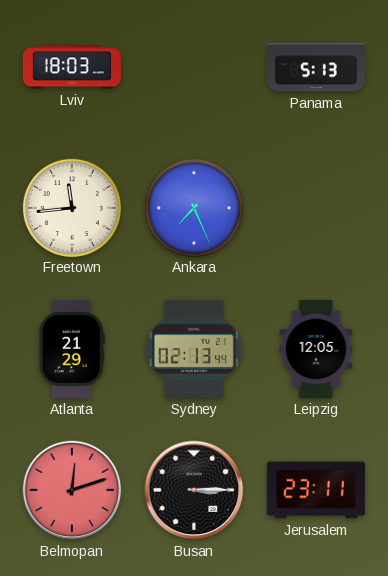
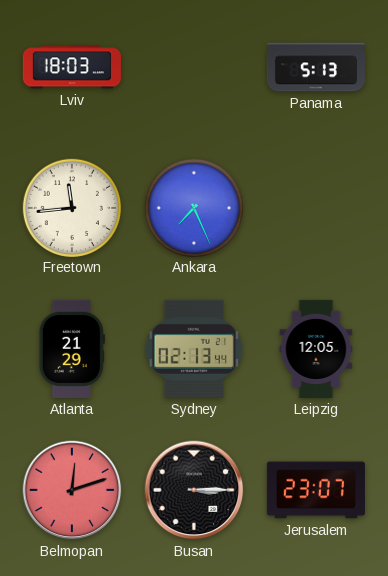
Jerusalem: 23:11 -> 23:07 (316, 490)
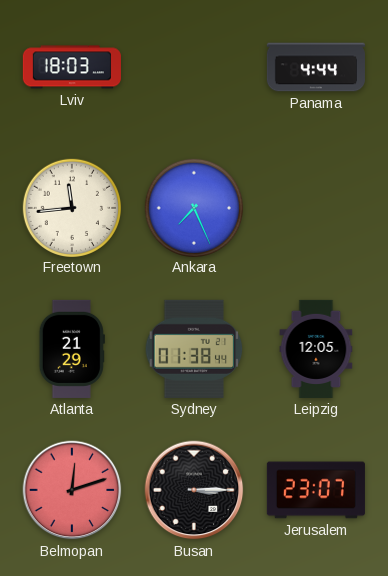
Panama: 5:13 -> 4:44 (316, 67)
Sydney: 02:13 -> 01:38 (194, 349)
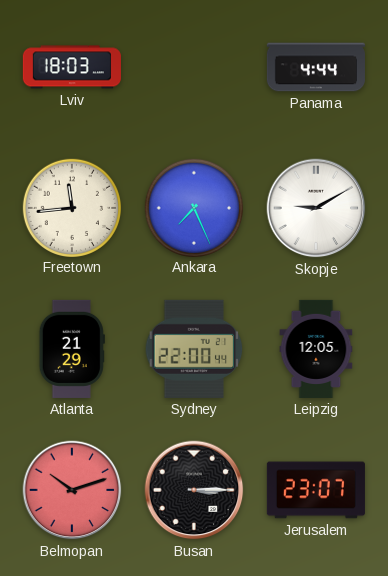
Skopje: none -> 9:10 (316, 208)
Sydney: 01:38 -> 22:00 (194, 349)
Belmopan: 12:12 -> 10:12 (72, 490)
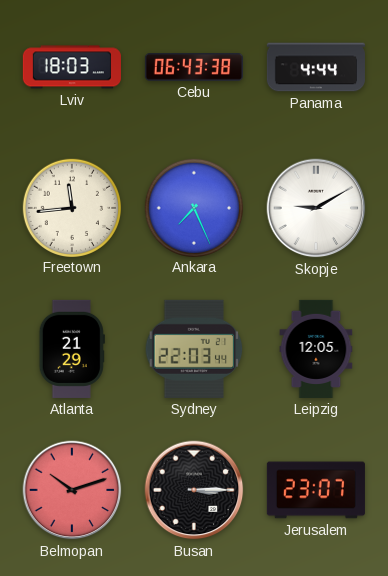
Cebu: none -> 06:43 (194, 67)
Sydney: 22:00 -> 22:03 (194, 349)
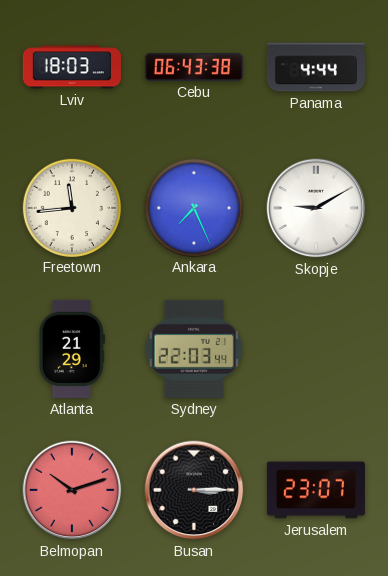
Leipzig: 12:05 -> none (316, 349)
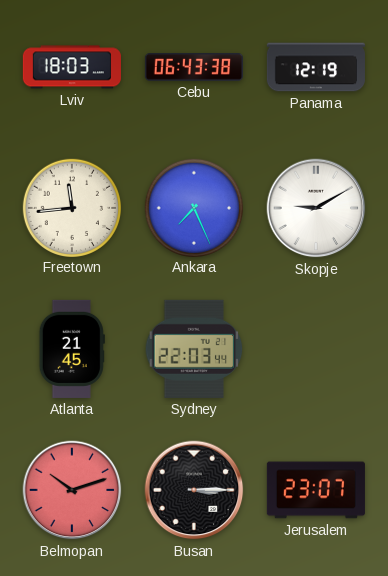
Panama: 4:44 -> 12:19 (316, 67)
Atlanta: 21:29 -> 21:45 (72, 349)
